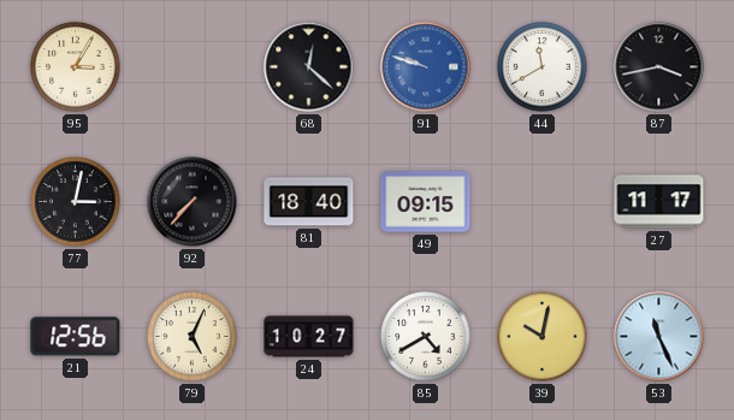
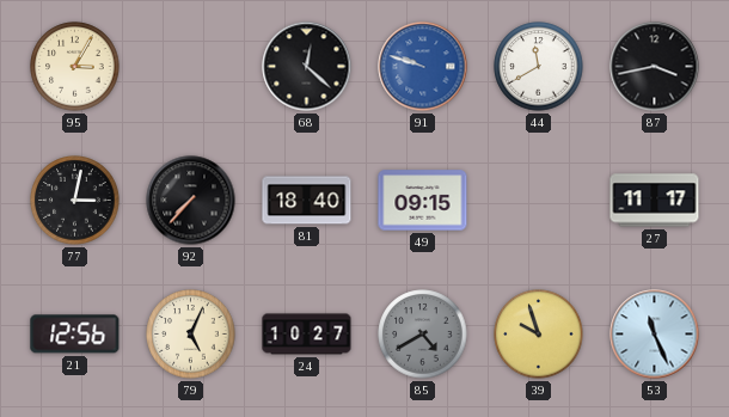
85 dial: white -> grey (423, 335)
39: 10:02 -> 9:57 (539, 335)
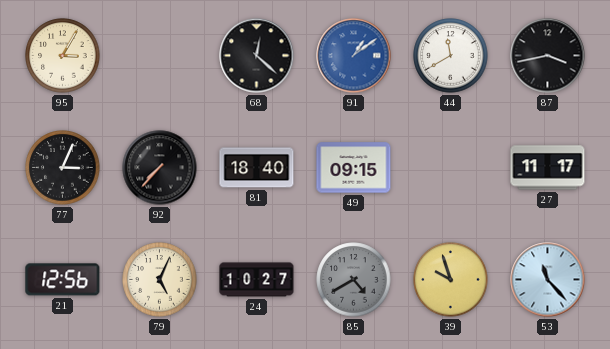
91: 9:48 -> 1:09 (354, 56)
77: 3:02 -> 3:04 (63, 168)
53: 11:26 -> 11:23 (548, 280)
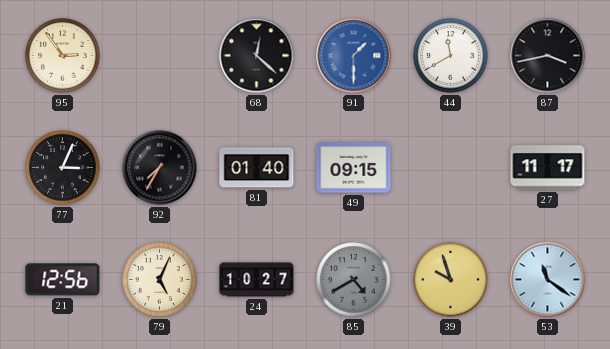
95: 3:05 -> 2:54 (63, 56)
91: 1:09 -> 1:30 (354, 56)
92: 7:37 -> 7:35 (160, 168)
81: 18:40 -> 01:40 (257, 168)
53: 11:23 -> 11:21 (548, 280)
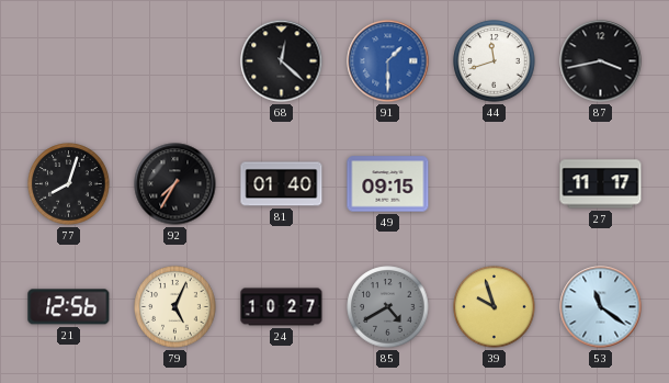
95: 2:54 -> none (63, 56)
44: 11:40 -> 11:42 (495, 61)
77: 3:04 -> 8:03 (69, 184)
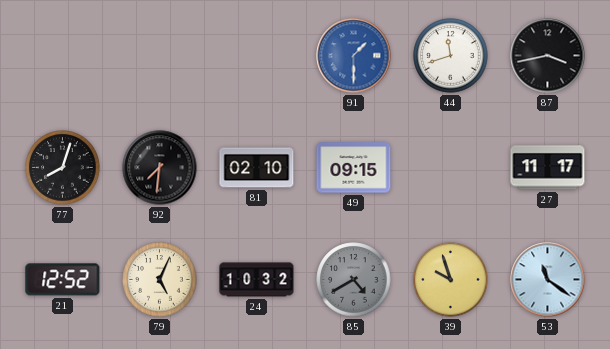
68: 12:22 -> none (282, 61)
92: 7:35 -> 7:31 (160, 168)
81: 01:40 -> 02:10 (257, 168)
21: 12:56 -> 12:52 (63, 280)
24: 10:27 -> 10:32 (257, 280)
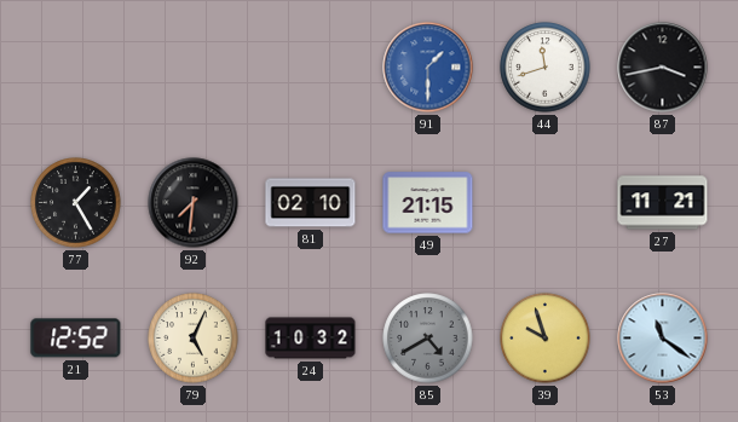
77: 8:03 -> 1:25 (76, 203)
49: 09:15 -> 21:15 (428, 203)
27: 11:17 -> 11:21 (663, 203)
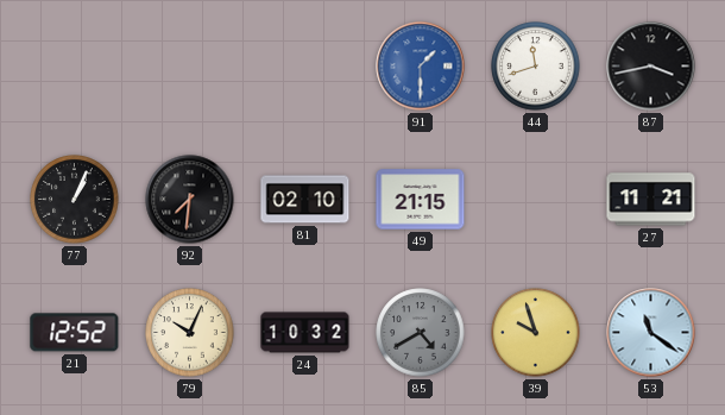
77: 1:25 -> 1:04 (75, 200)
79: 5:04 -> 10:04 (190, 333)
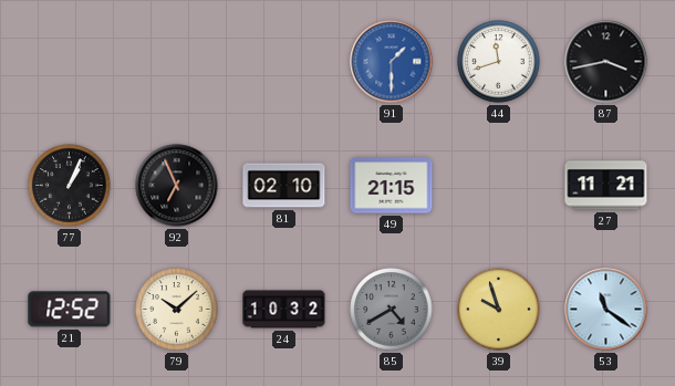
92: 7:31 -> 6:56 (177, 186)
79: 10:04 -> 10:08 (177, 310)
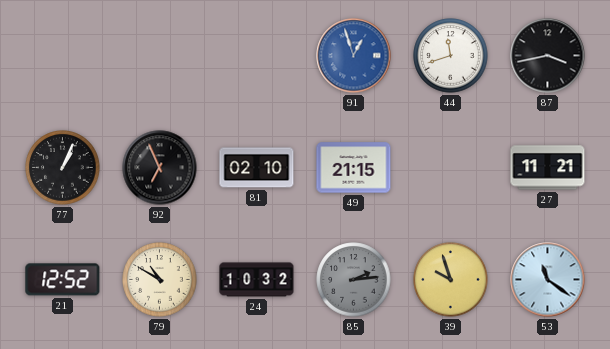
91: 1:30 -> 12:57 (354, 56)
79: 10:08 -> 10:50 (160, 280)
85: 4:40 -> 2:14 (354, 280)
